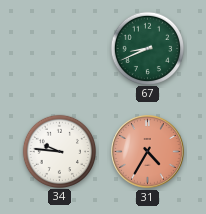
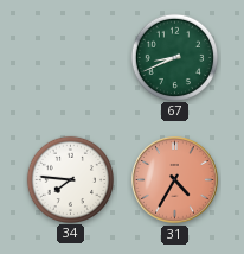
34: 9:46 -> 7:46 (71, 179)
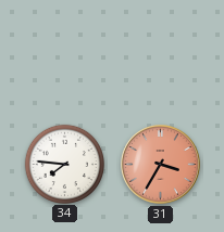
67: 8:41 -> none (175, 57)
31: 4:35 -> 3:35 (161, 165)
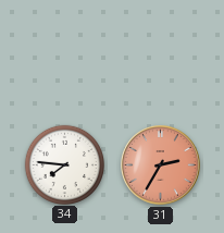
31: 3:35 -> 2:35 (161, 165)
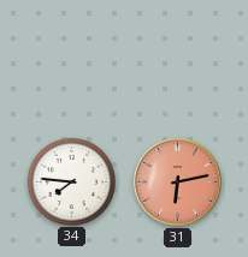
31: 2:35 -> 6:13 (178, 183)
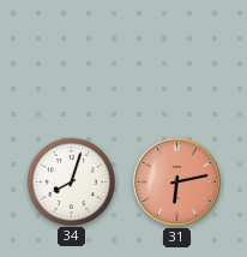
34: 7:46 -> 8:03 (72, 181)
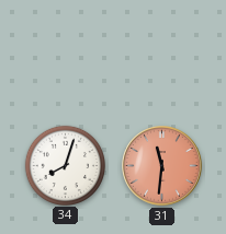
31: 6:13 -> 11:31 (162, 166)
